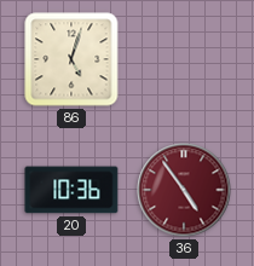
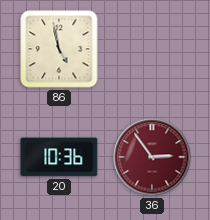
86: 5:03 -> 4:58 (59, 49)
36: 4:54 -> 2:54 (152, 157)
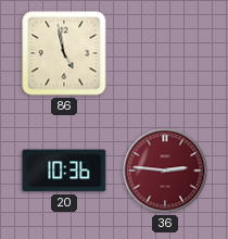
36: 2:54 -> 2:46 (165, 171)
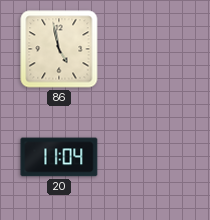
20: 10:36 -> 11:04 (59, 157)
36: 2:46 -> none (165, 171)
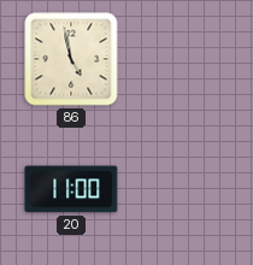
20: 11:04 -> 11:00 (71, 189)
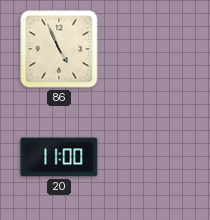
86: 4:58 -> 4:56 (59, 49)
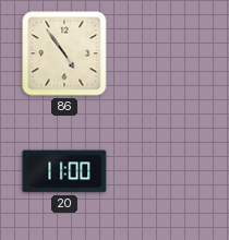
86: 4:56 -> 4:54 (64, 53)
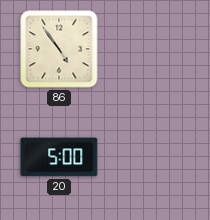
20: 11:00 -> 5:00 (59, 157)
